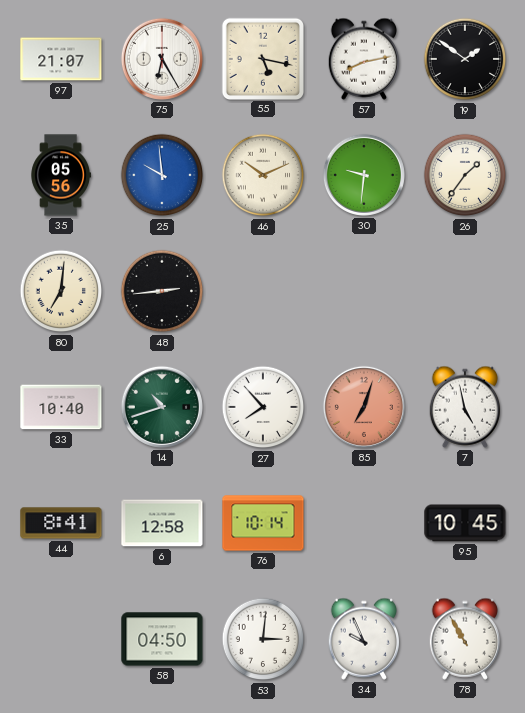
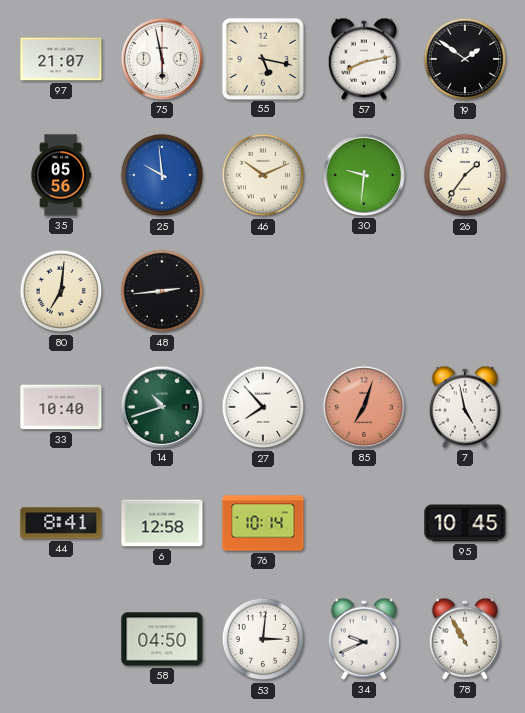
75: 6:25 -> 5:58 (162, 59)
34: 9:56 -> 9:41 (363, 639)
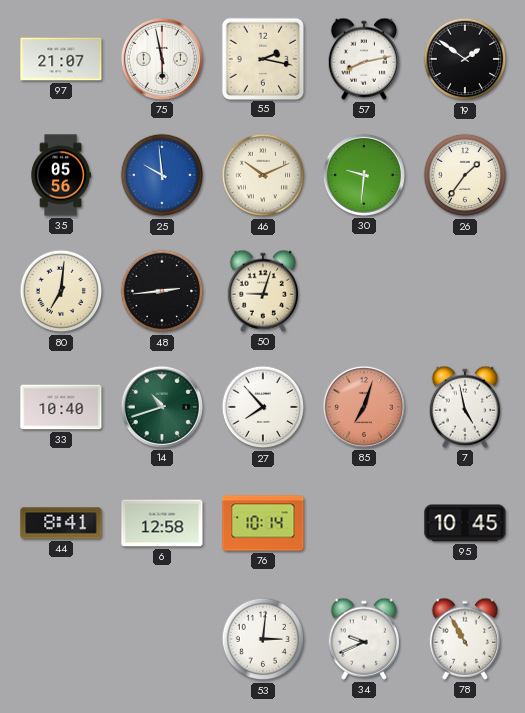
55: 5:17 -> 2:17 (262, 58)
50: none -> 9:03 (262, 291)
58: 04:50 -> none (162, 639)
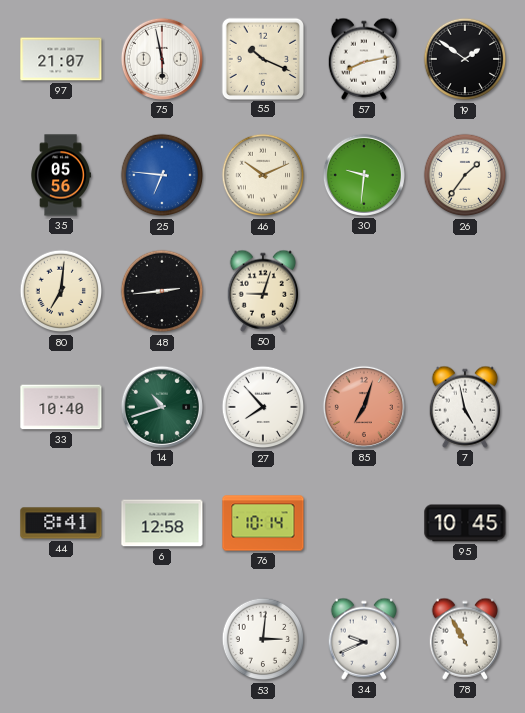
55: 2:17 -> 10:19 (262, 58)
25: 9:59 -> 6:46 (162, 175)
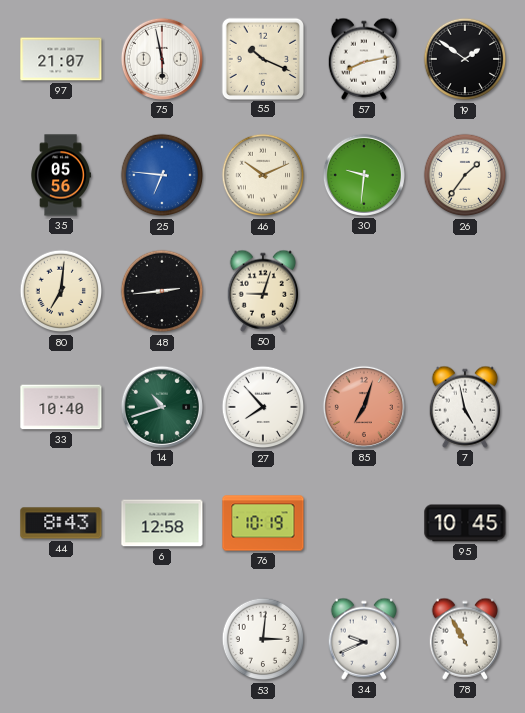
44: 8:41 -> 8:43 (61, 523)
76: 10:14 -> 10:19 (263, 523)
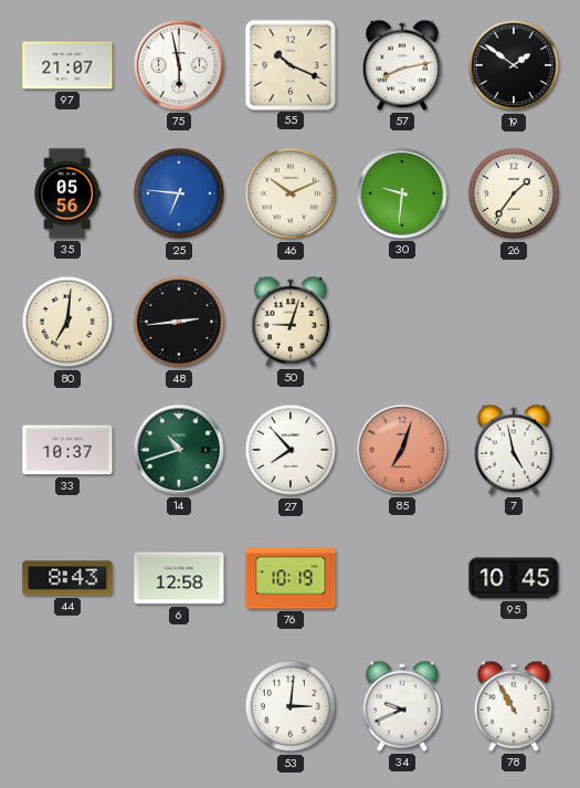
33: 10:40 -> 10:37 (67, 450)
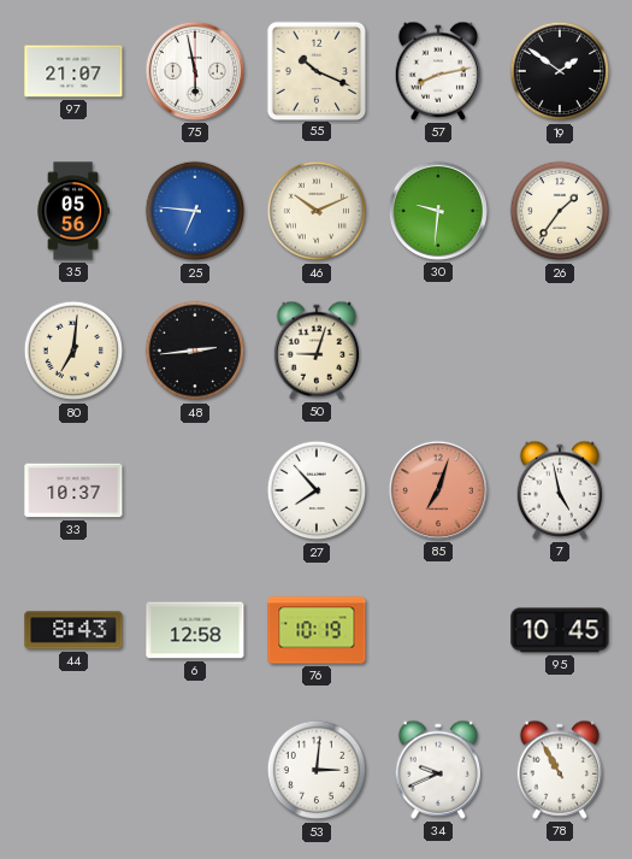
14: 10:42 -> none (179, 450)
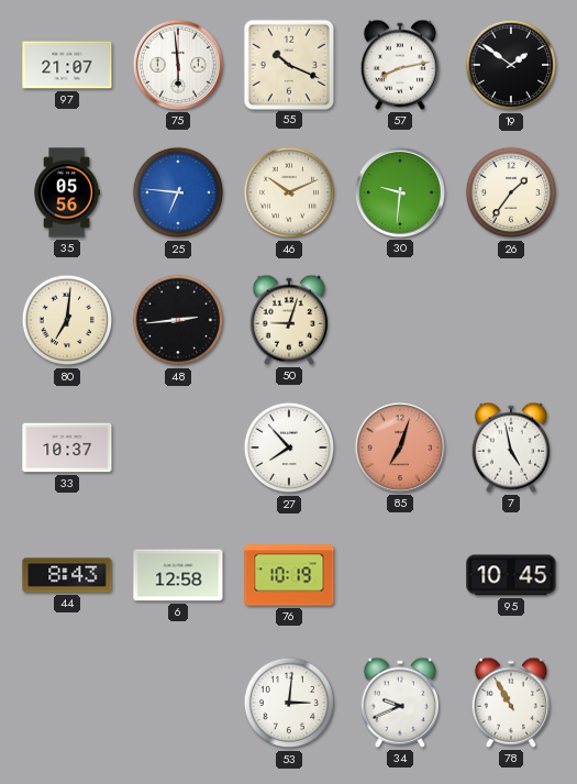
75: 5:58 -> 5:59 (178, 65)
